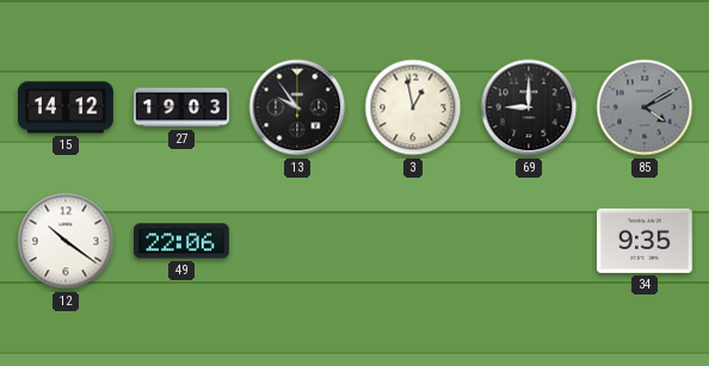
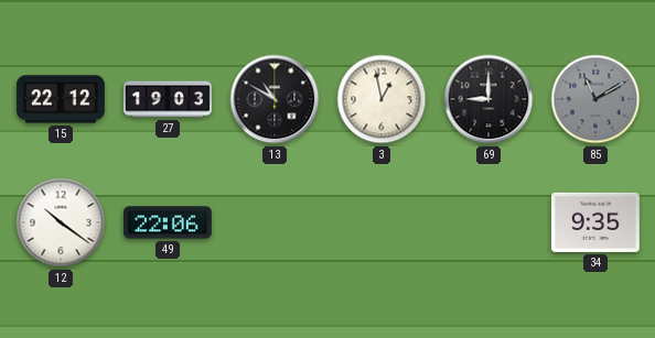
15: 14:12 -> 22:12 (61, 99)
13: 9:54 -> 10:50 (275, 99)
85: 4:10 -> 11:10 (595, 99)
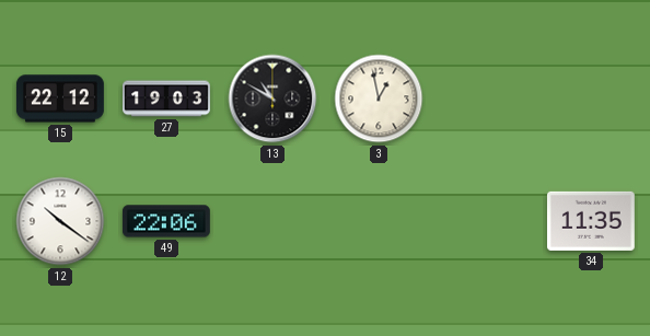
69: 9:00 -> none (488, 99)
85: 11:10 -> none (595, 99)
34: 9:35 -> 11:35 (591, 221)
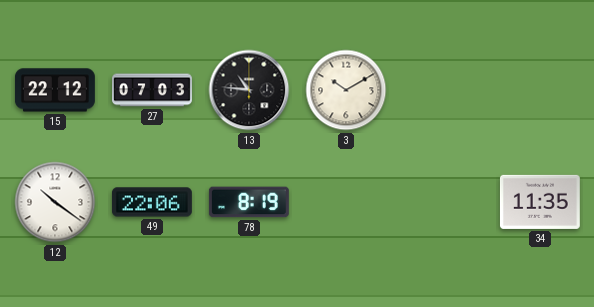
27: 19:03 -> 07:03 (153, 90)
13: 10:50 -> 10:46 (249, 90)
3: 12:58 -> 10:10 (346, 90)
78: none -> 8:19 (249, 202)
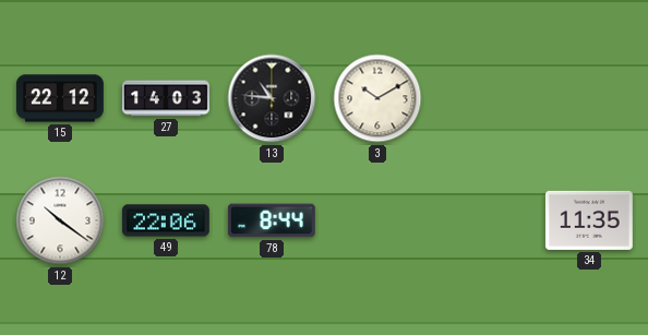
27: 07:03 -> 14:03 (167, 98)
78: 8:19 -> 8:44 (272, 220)
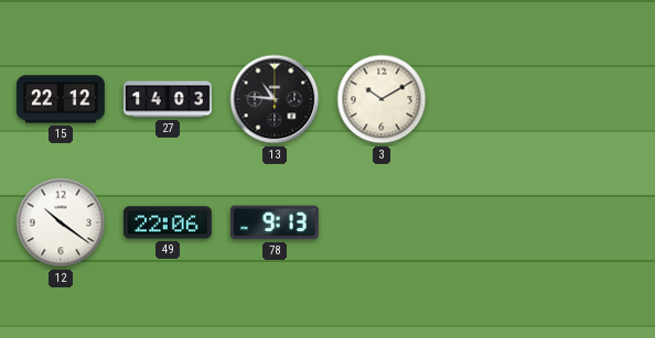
78: 8:44 -> 9:13 (275, 222)
34: 11:35 -> none (589, 220)
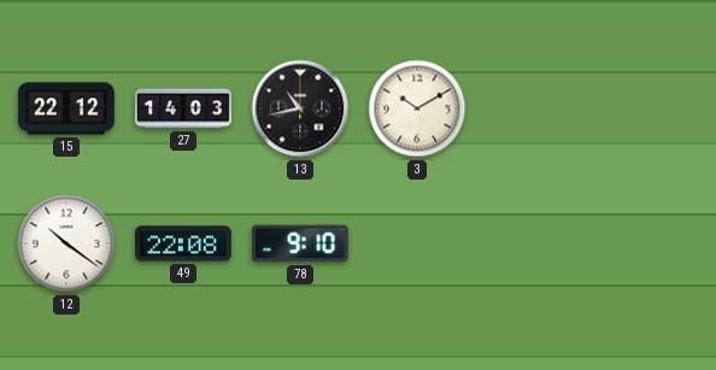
13: 10:46 -> 10:43 (300, 108)
49: 22:06 -> 22:08 (183, 243)
78: 9:13 -> 9:10 (300, 243)
